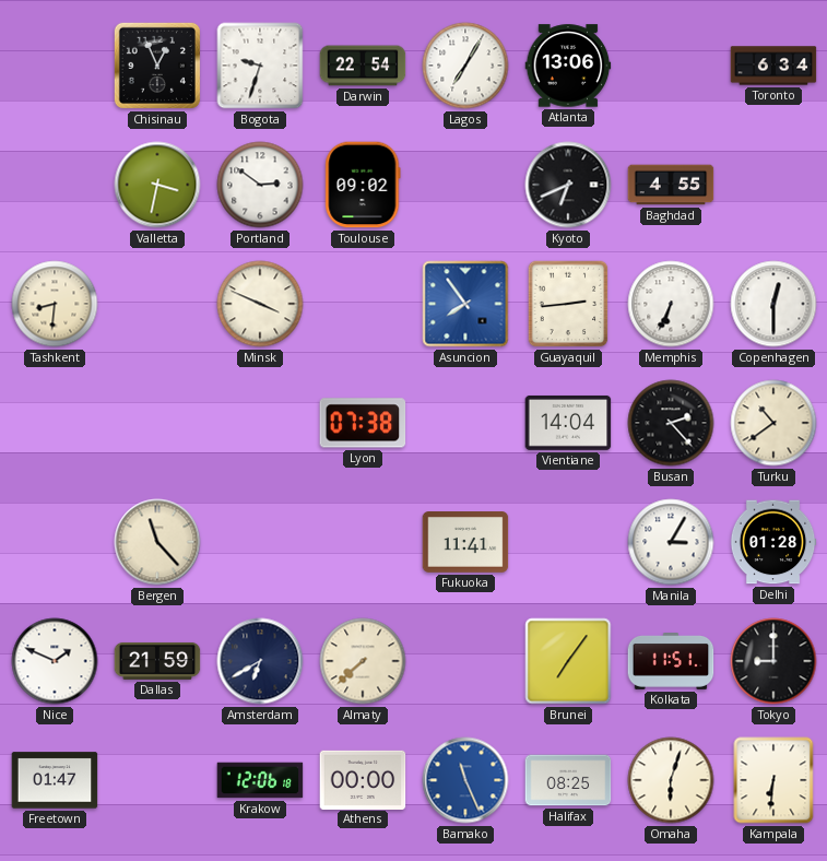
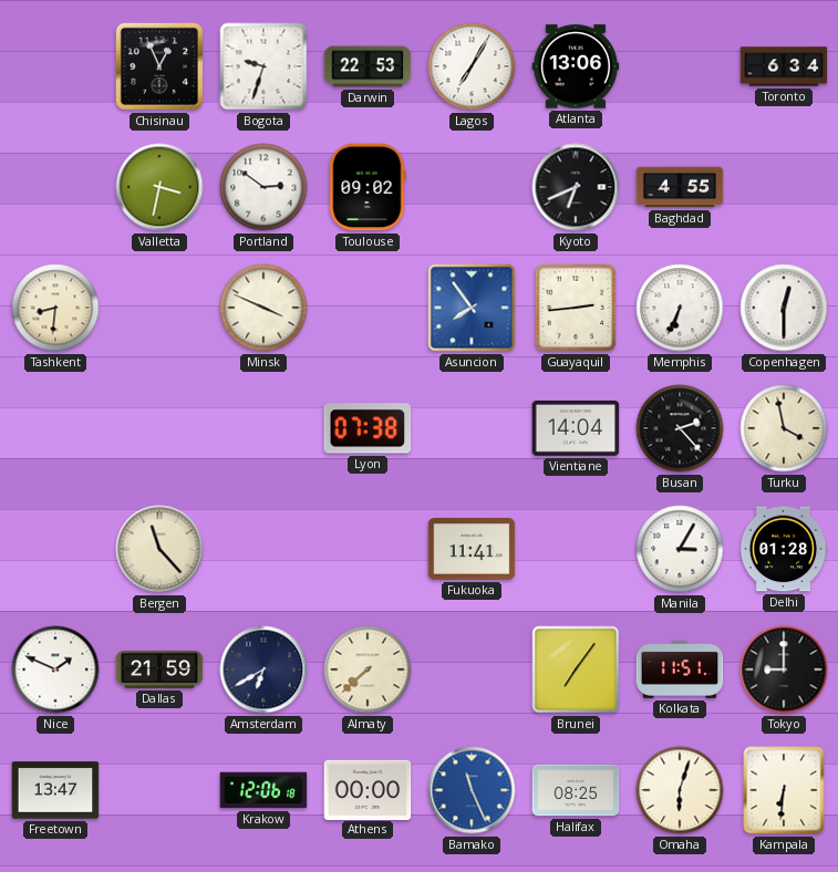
Darwin: 22:54 -> 22:53 (368, 66)
Turku: 10:39 -> 3:58 (784, 428)
Freetown: 01:47 -> 13:47 (55, 790)
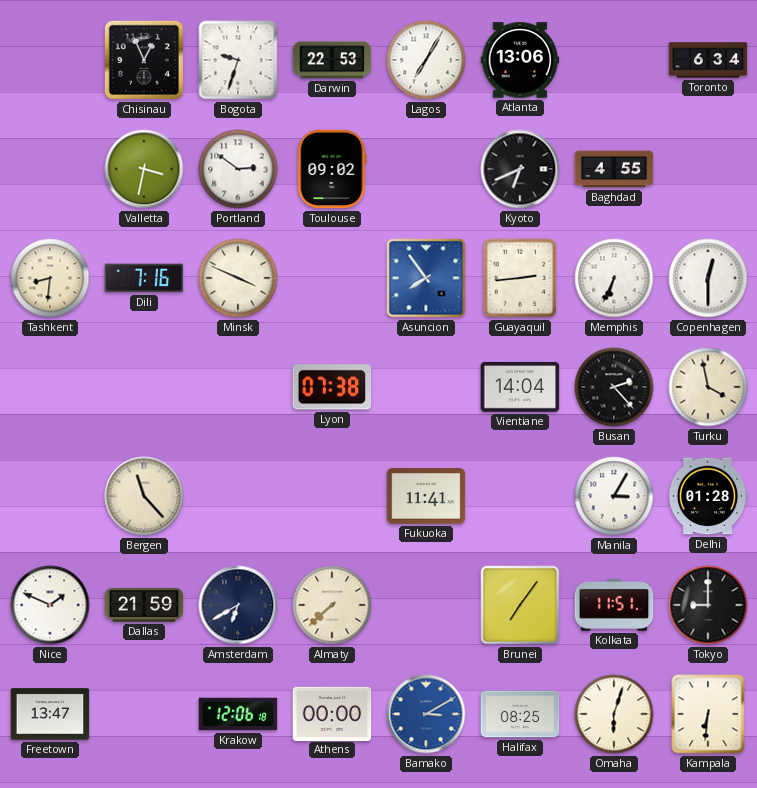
Dili: none -> 7:16 (144, 278)
Bamako: 11:26 -> 3:10 (426, 714)
